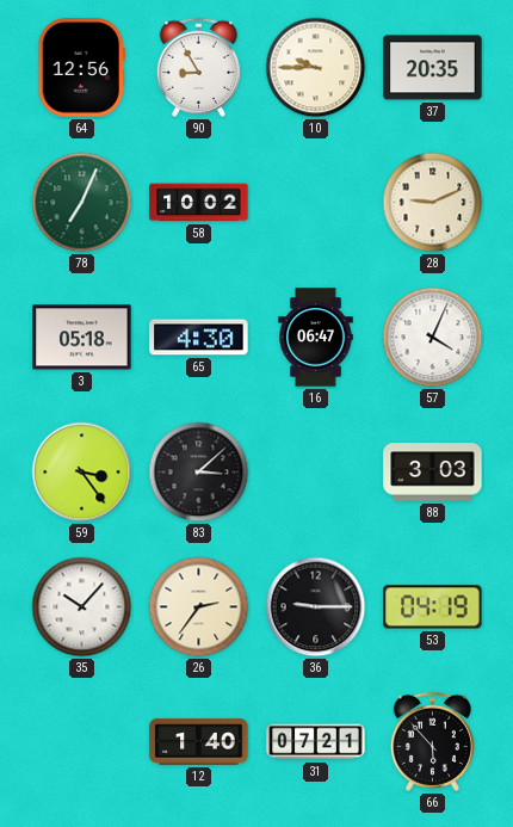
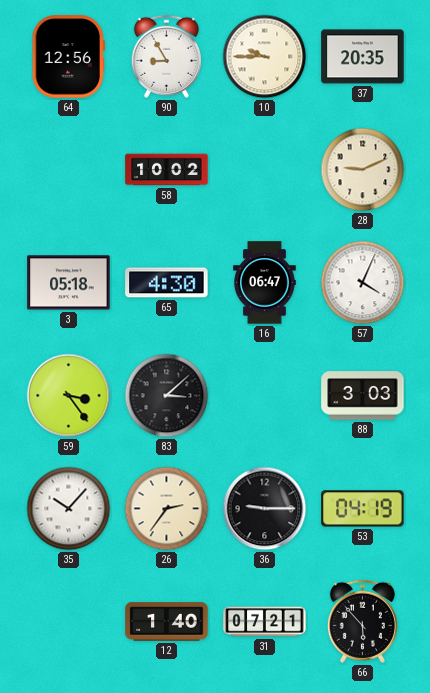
78: 7:04 -> none (82, 203)
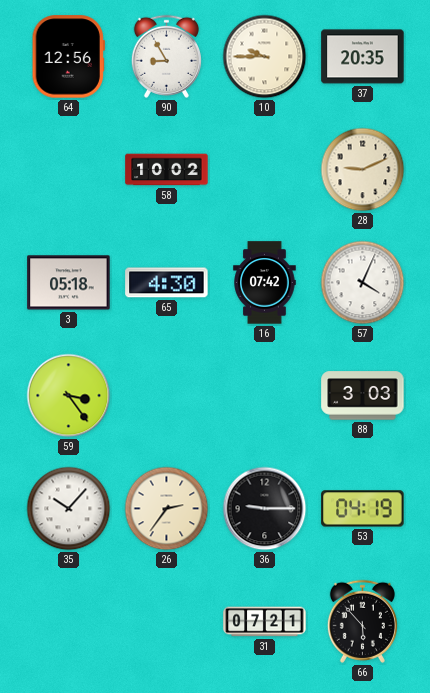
16: 06:47 -> 07:42 (265, 283)
83: 3:08 -> none (167, 396)
12: 1:40 -> none (167, 622)
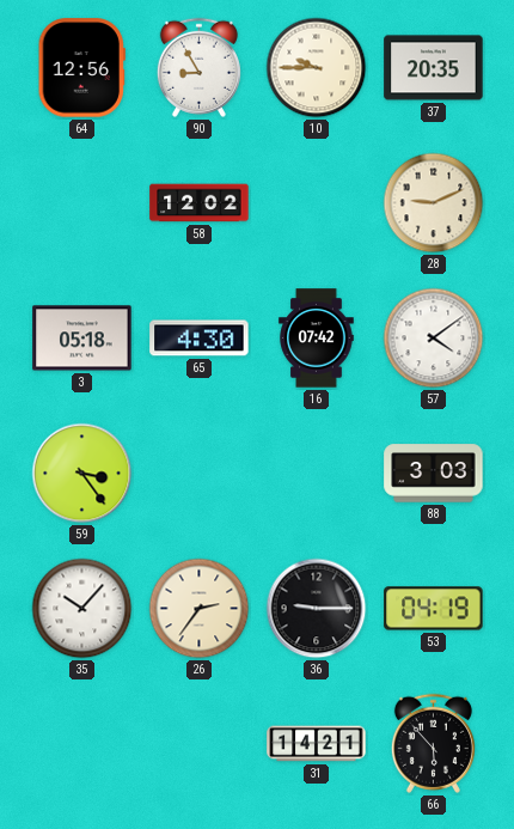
58: 10:02 -> 12:02 (200, 203)
57: 4:04 -> 4:09 (434, 339)
31: 07:21 -> 14:21 (317, 744)
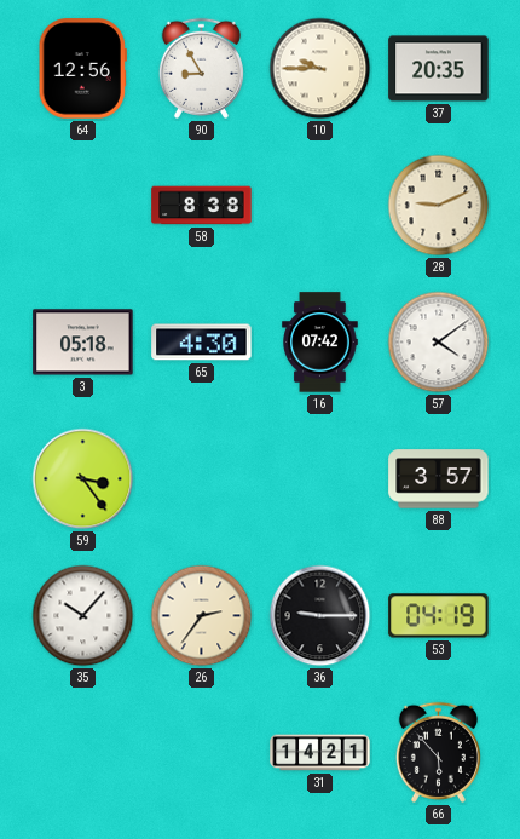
58: 12:02 -> 8:38 (202, 206)
88: 3:03 -> 3:57 (439, 479)
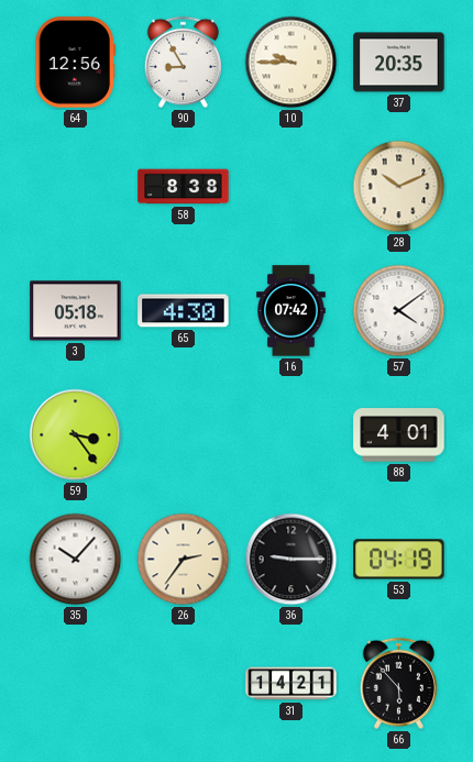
28: 9:11 -> 10:11 (399, 187)
88: 3:57 -> 4:01 (399, 435)
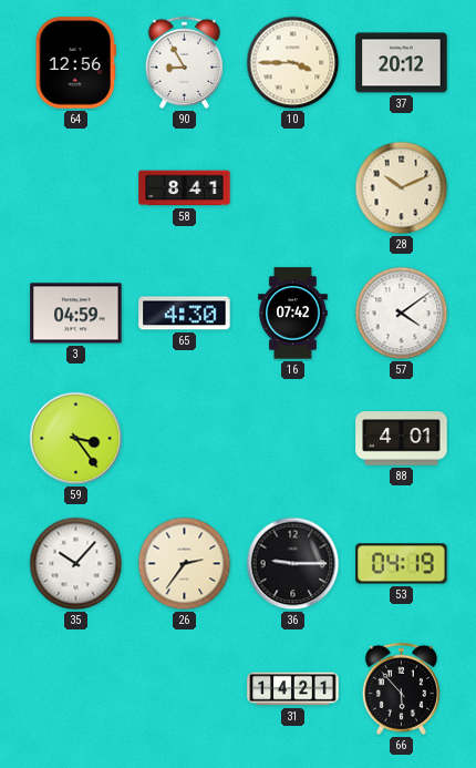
10: 9:45 -> 3:45 (293, 63)
37: 20:35 -> 20:12 (402, 63)
58: 8:38 -> 8:41 (185, 188)
3: 05:18 -> 04:59 (76, 314)
